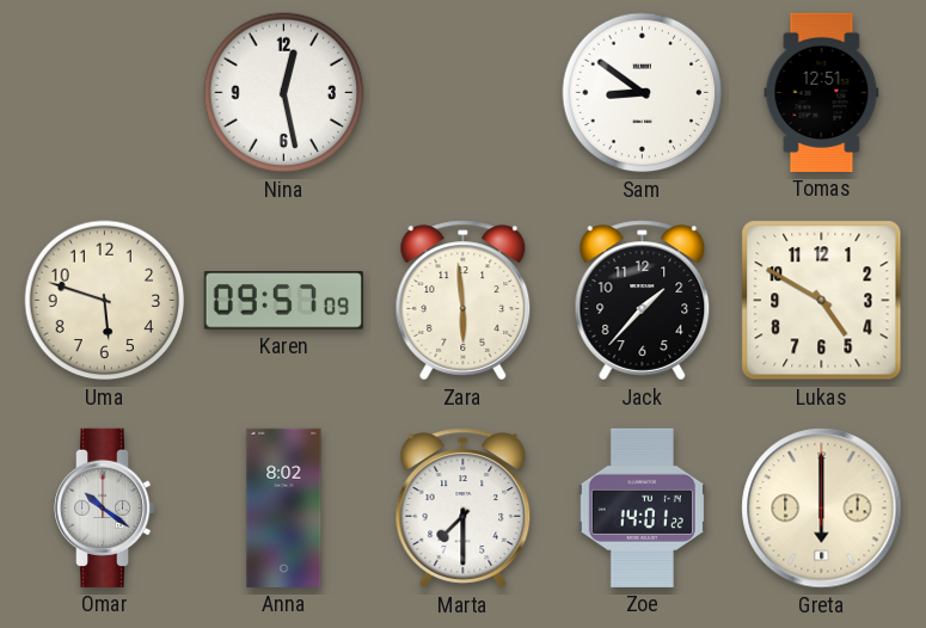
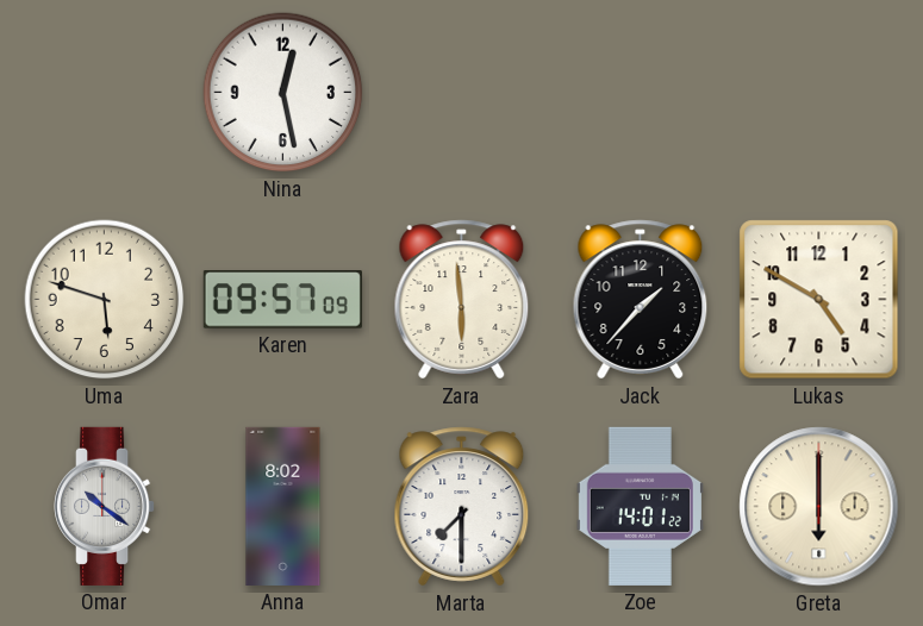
Sam: 8:51 -> none (643, 93)
Tomas: 12:51 -> none (822, 92)
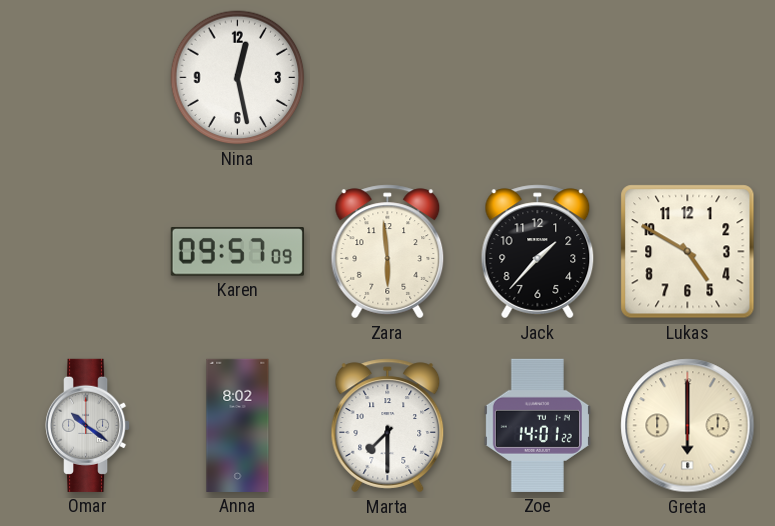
Uma: 5:48 -> none (105, 300)
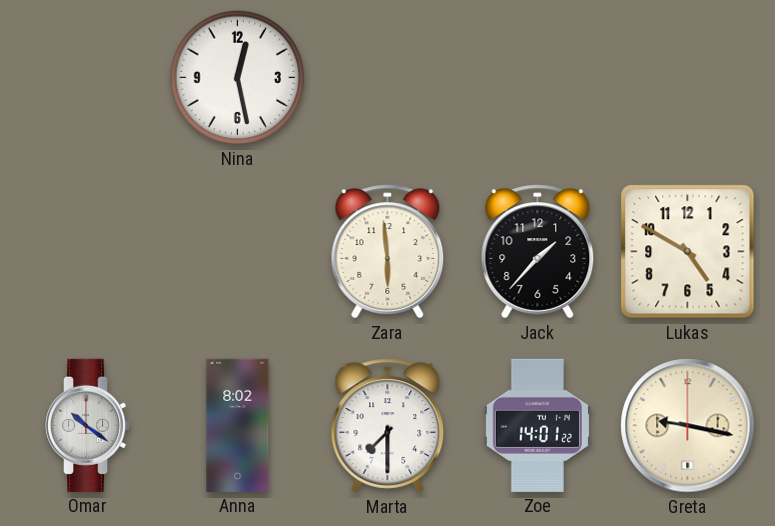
Karen: 09:57 -> none (237, 252)
Greta: 6:00 -> 9:17 (688, 426)
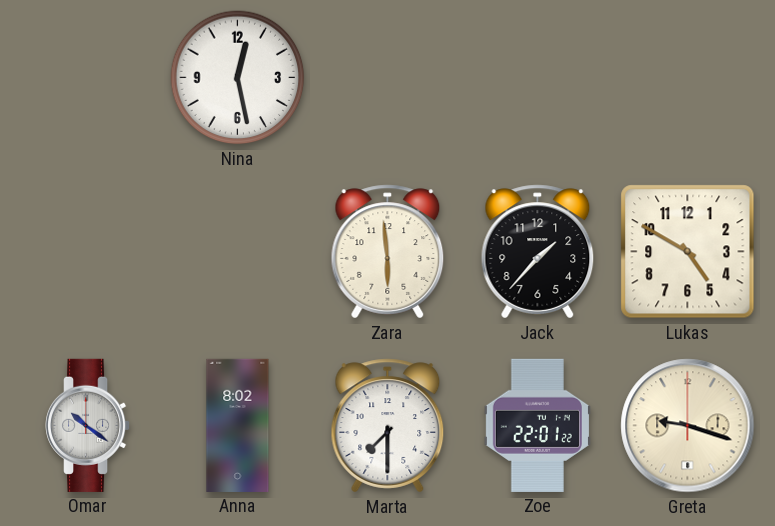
Zoe: 14:01 -> 22:01 (537, 425)
Greta: 9:17 -> 9:18 (688, 426)
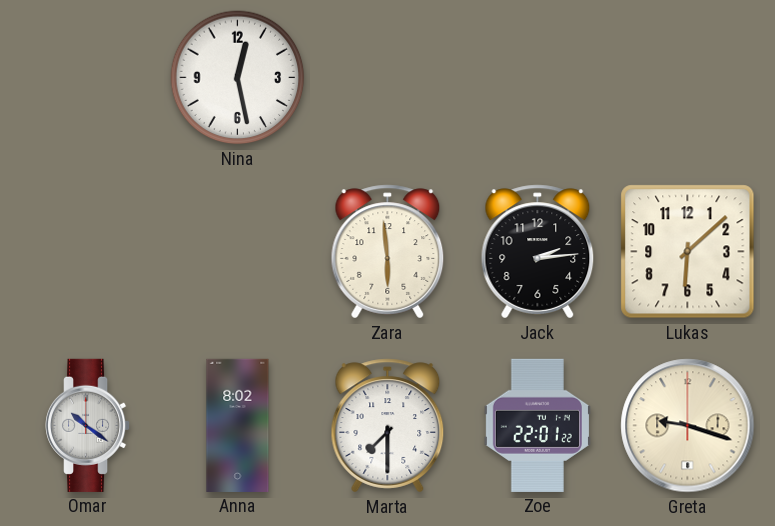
Jack: 1:37 -> 2:14 (538, 252)
Lukas: 4:50 -> 6:08 (688, 252)
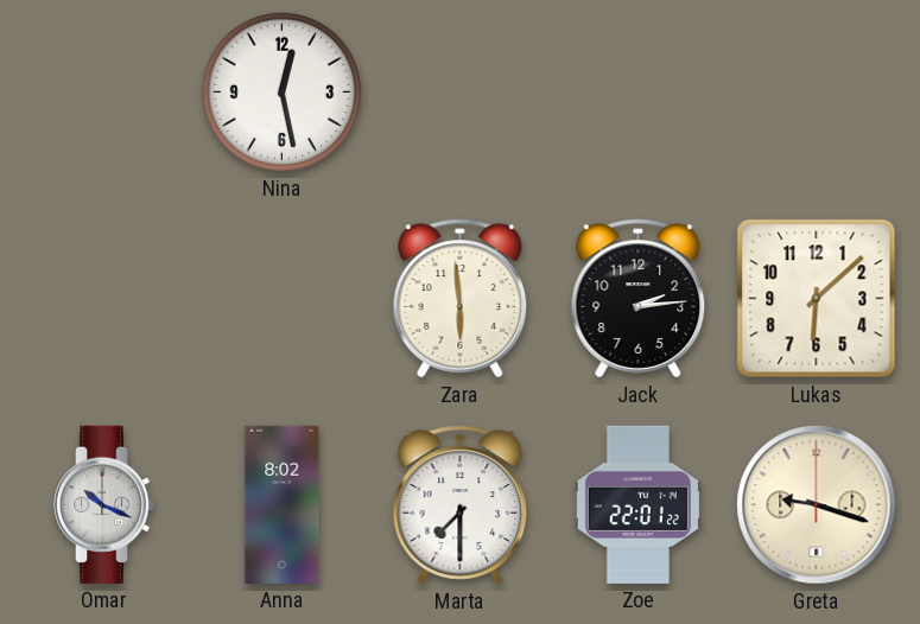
Omar: 10:21 -> 10:19 (106, 504)
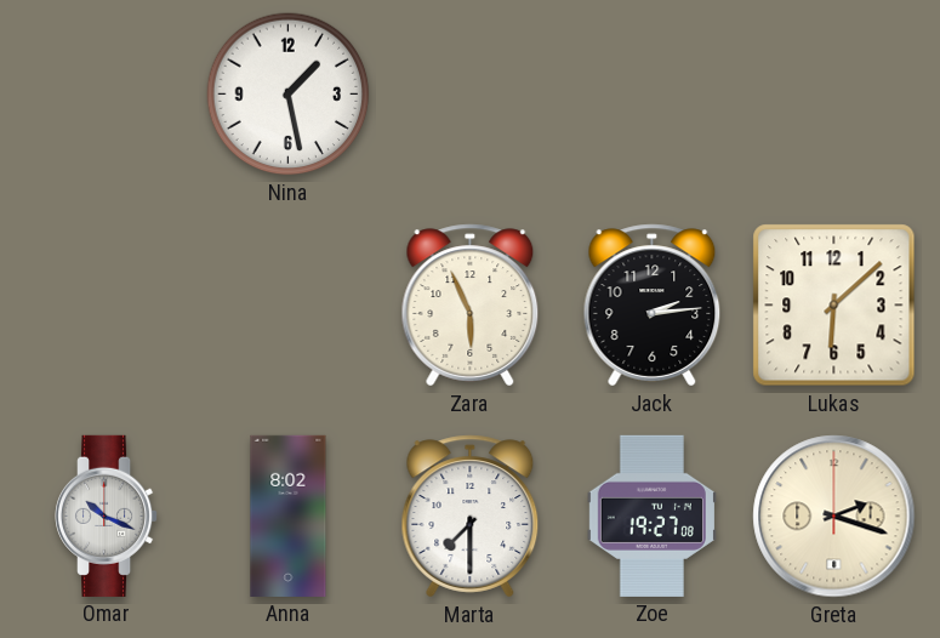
Nina: 12:28 -> 1:28 (289, 95)
Zara: 5:59 -> 5:56 (471, 306)
Zoe: 22:01 -> 19:27 (651, 515)
Greta: 9:18 -> 2:18 (834, 517)
